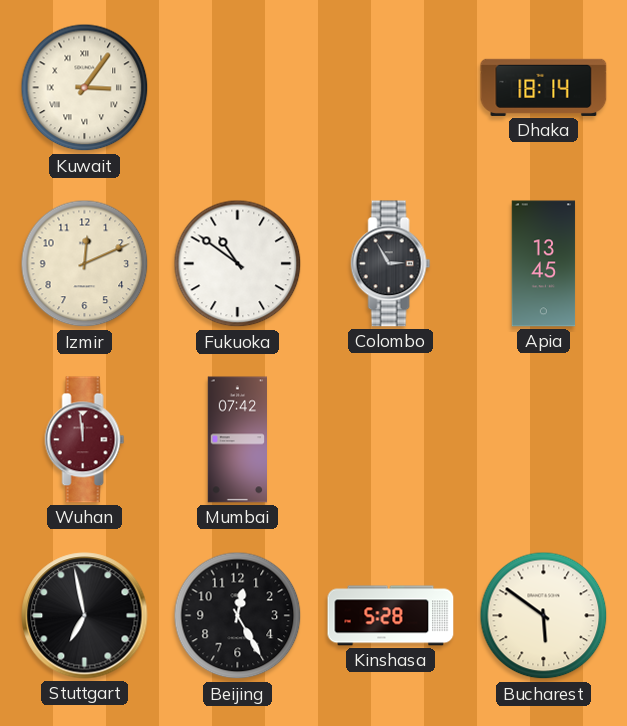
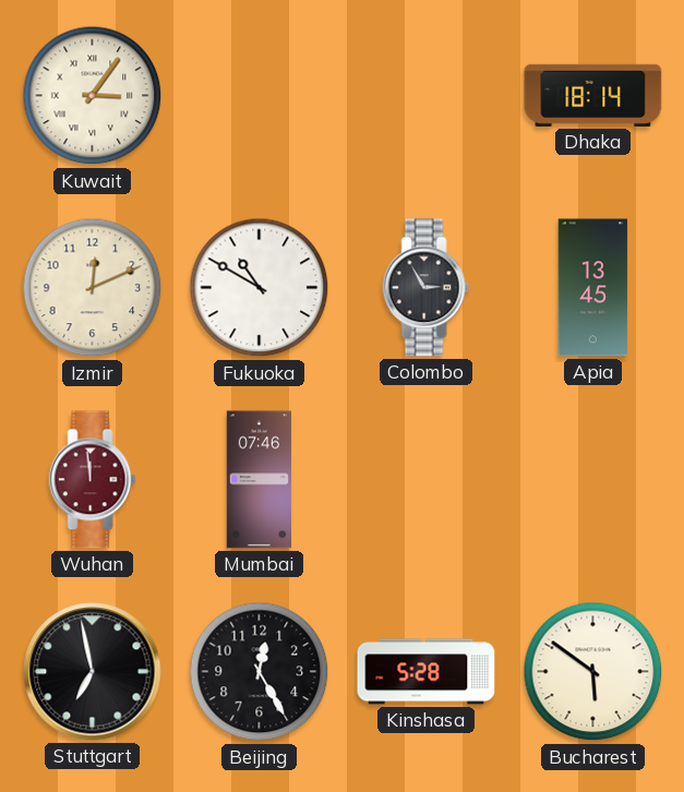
Fukuoka: 10:51 -> 10:50 (260, 288)
Mumbai: 07:42 -> 07:46 (260, 480)
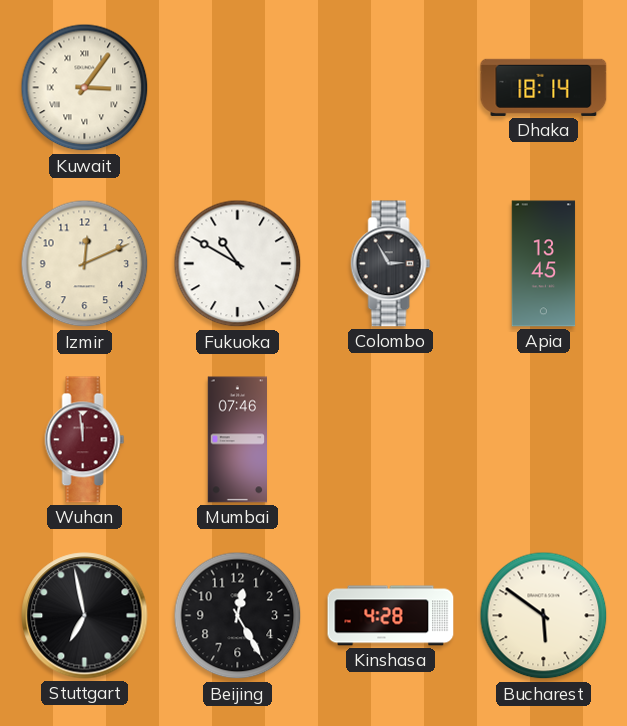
Kinshasa: 5:28 -> 4:28 (391, 616)
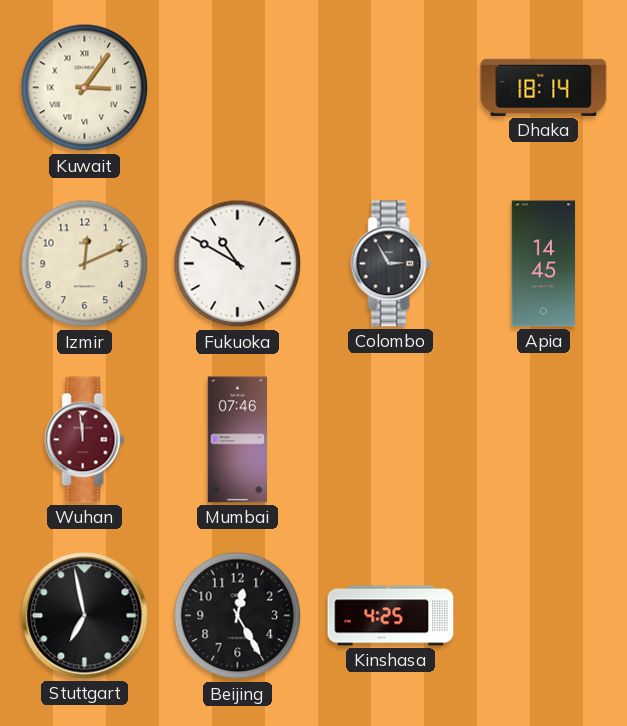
Apia: 13:45 -> 14:45 (544, 264)
Kinshasa: 4:28 -> 4:25 (391, 616)
Bucharest: 5:51 -> none (544, 616)
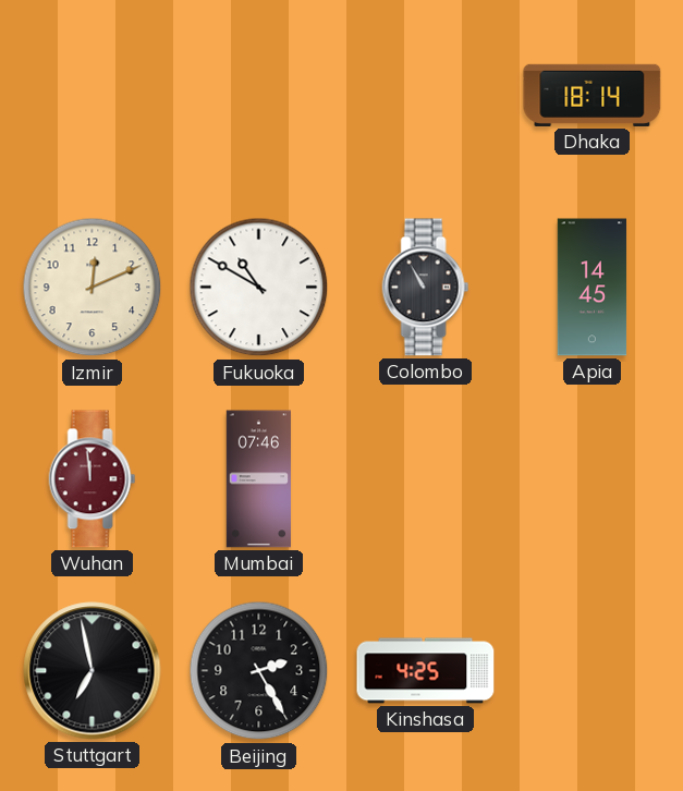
Kuwait: 3:06 -> none (85, 88)
Colombo: 2:55 -> 10:55 (426, 288)
Beijing: 12:25 -> 2:25 (259, 671)
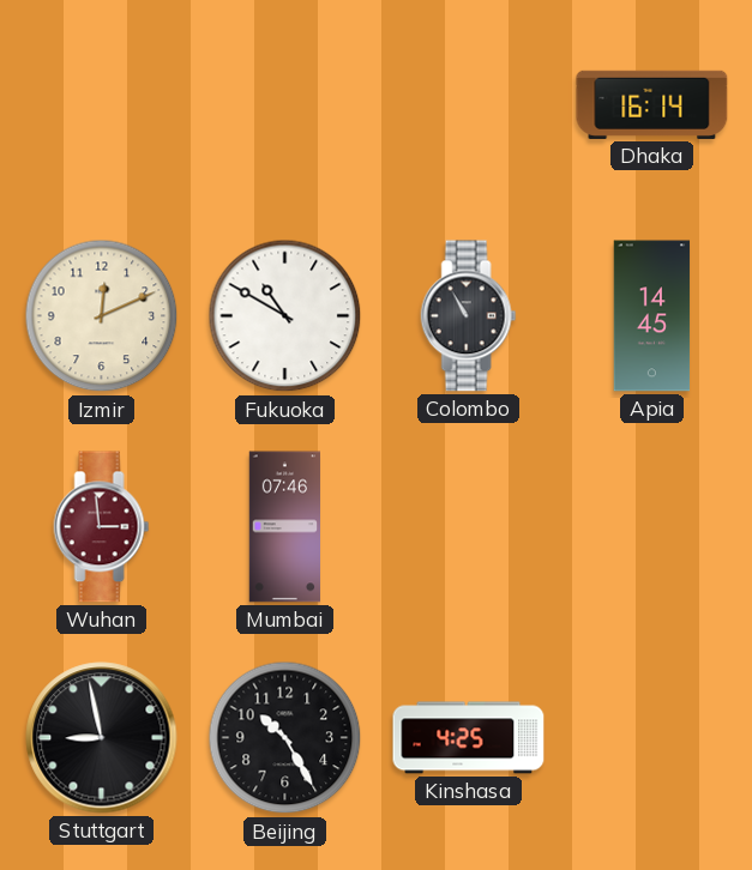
Dhaka: 18:14 -> 16:14 (652, 104)
Wuhan: 11:59 -> 2:59 (102, 527)
Stuttgart: 6:58 -> 8:58 (102, 738)
Beijing: 2:25 -> 10:25 (285, 738)
